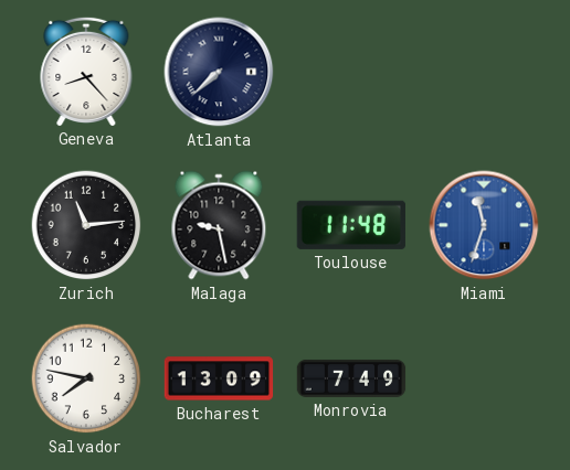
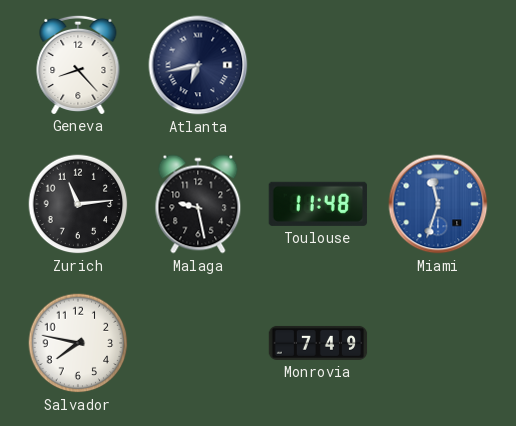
Atlanta: 7:38 -> 6:43 (198, 65)
Bucharest: 13:09 -> none (219, 378)
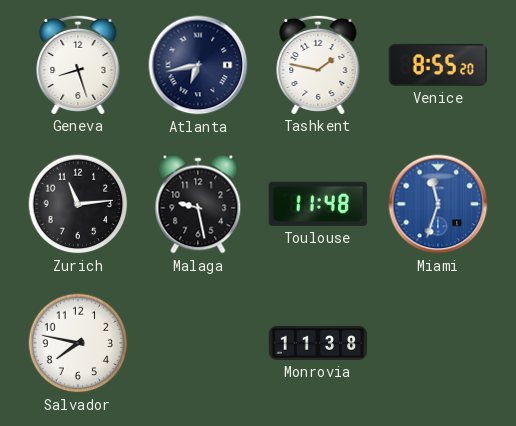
Geneva: 8:23 -> 8:27 (78, 64)
Tashkent: none -> 1:47 (318, 64)
Venice: none -> 8:55 (437, 65)
Monrovia: 7:49 -> 11:38 (318, 343)
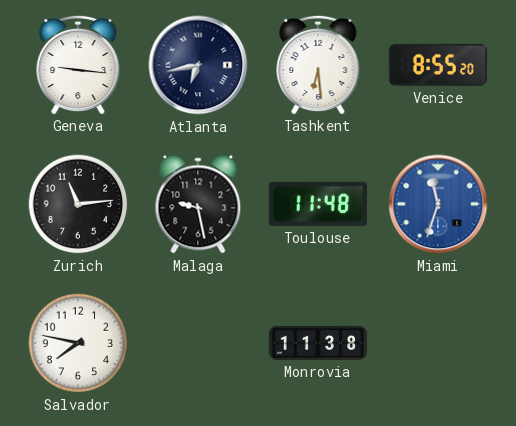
Geneva: 8:27 -> 9:16 (78, 64)
Tashkent: 1:47 -> 6:29 (318, 64)
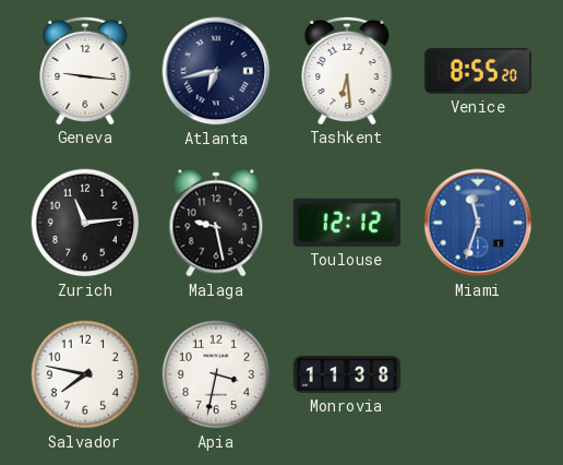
Toulouse: 11:48 -> 12:12 (347, 223)
Apia: none -> 3:32 (216, 374)
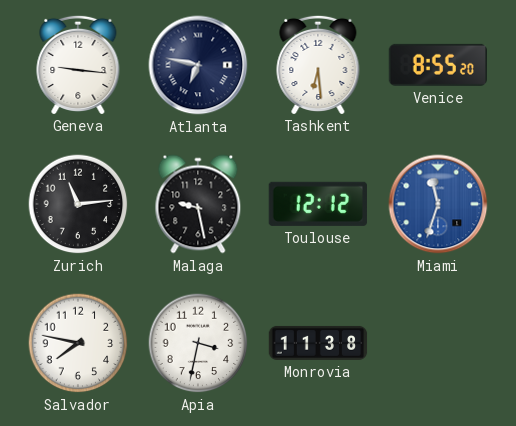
Atlanta: 6:43 -> 6:47 (198, 65)
